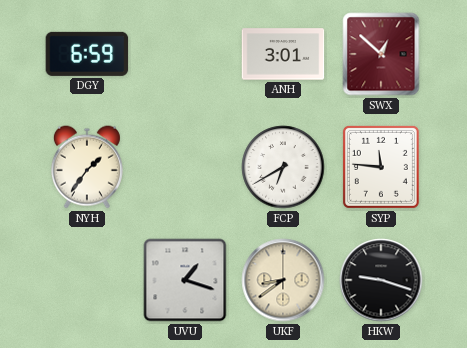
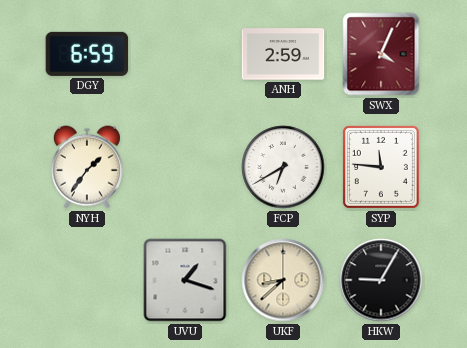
ANH: 3:01 -> 2:59 (283, 54)
SWX: 12:52 -> 4:04 (381, 54)
UKF: 8:39 -> 8:38 (283, 280)
HKW: 9:18 -> 9:05 (381, 280)
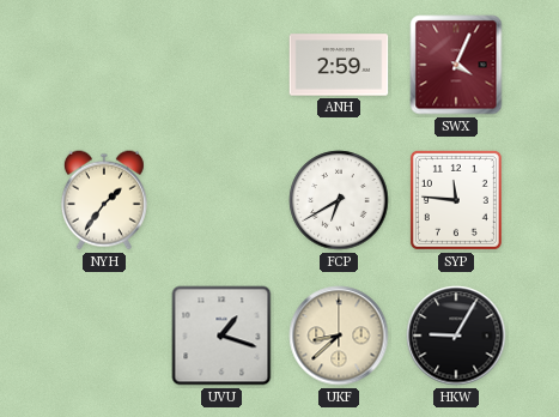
DGY: 6:59 -> none (87, 54)
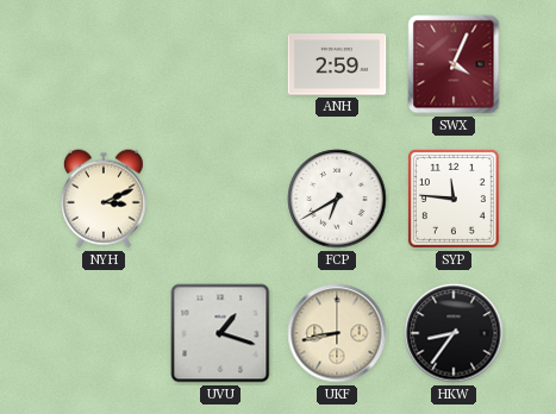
NYH: 1:36 -> 3:11 (104, 199)
UKF: 8:38 -> 8:43 (337, 333)
HKW: 9:05 -> 8:36 (454, 333)
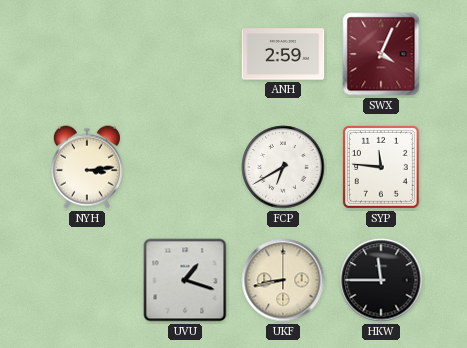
NYH: 3:11 -> 3:14 (87, 167)
HKW: 8:36 -> 11:45 (381, 280)
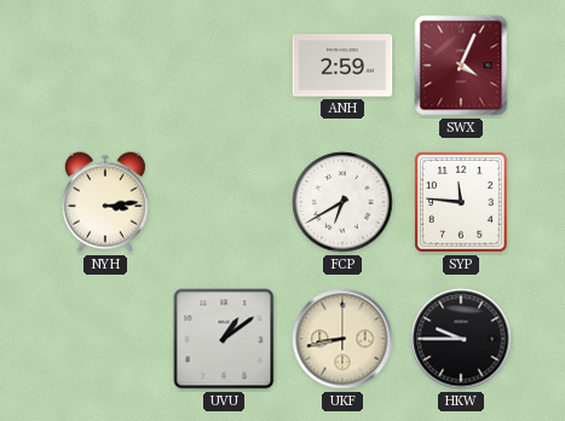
UVU: 1:18 -> 1:09 (224, 339)
HKW: 11:45 -> 9:45 (461, 339)
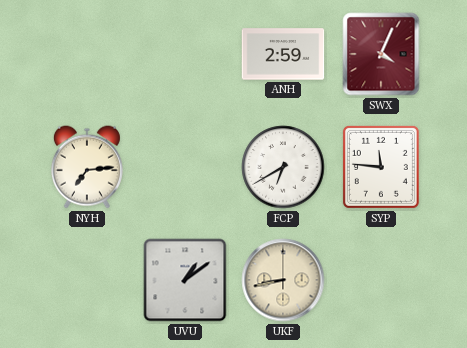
NYH: 3:14 -> 7:14 (87, 167)
HKW: 9:45 -> none (461, 339)
